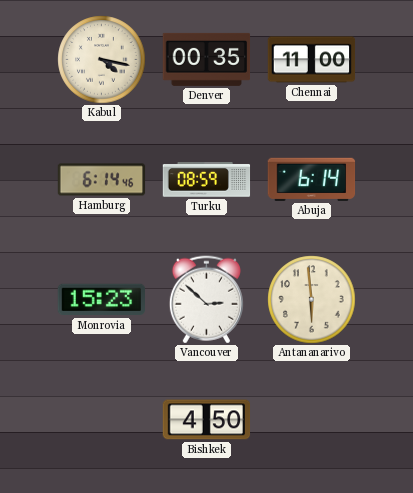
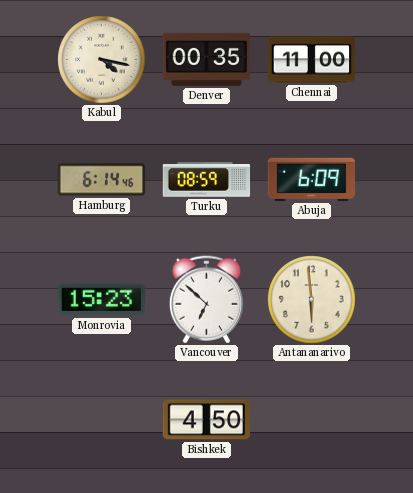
Abuja: 6:14 -> 6:09 (312, 179)
Vancouver: 2:52 -> 6:52 (206, 300)
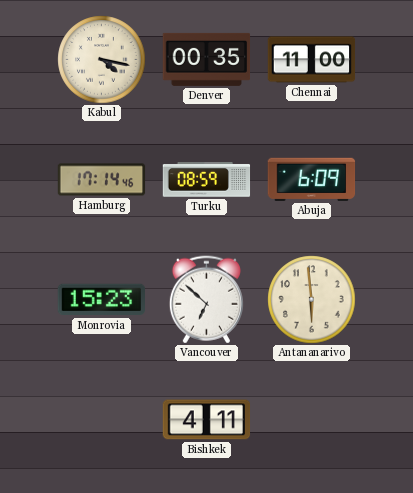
Hamburg: 6:14 -> 17:14 (102, 180)
Bishkek: 4:50 -> 4:11 (207, 420)
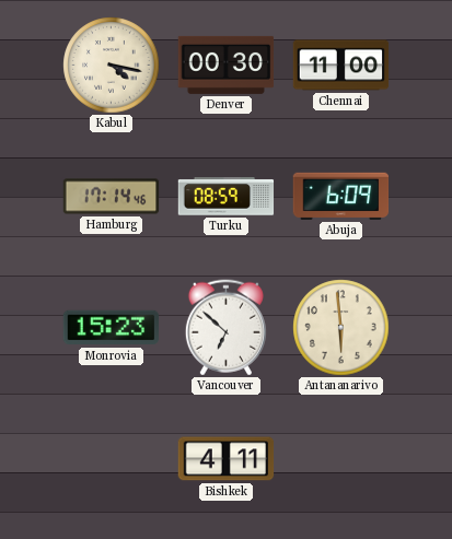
Denver: 00:35 -> 00:30 (227, 65)
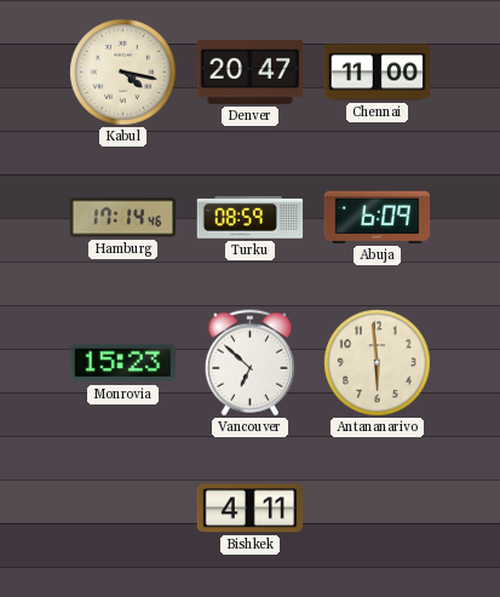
Denver: 00:30 -> 20:47 (251, 71)
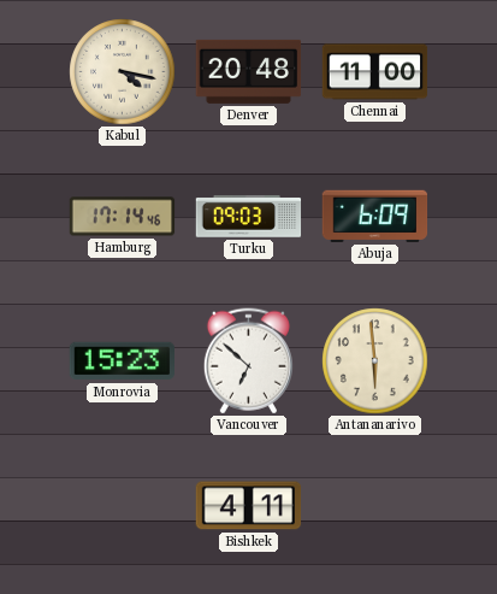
Denver: 20:47 -> 20:48 (249, 71)
Turku: 08:59 -> 09:03 (249, 217)
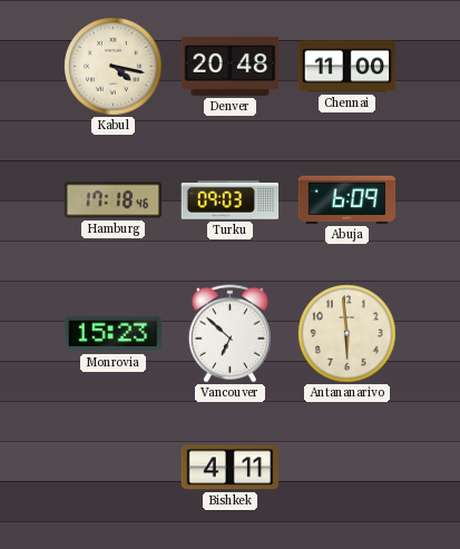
Hamburg: 17:14 -> 17:18 (114, 200)
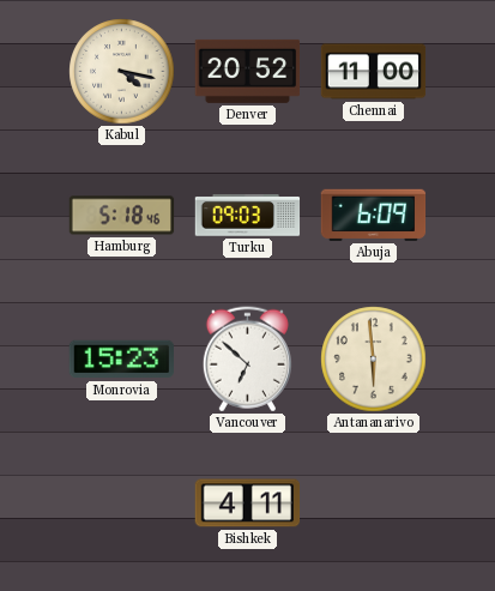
Denver: 20:48 -> 20:52 (248, 71)
Hamburg: 17:18 -> 5:18 (122, 216)
